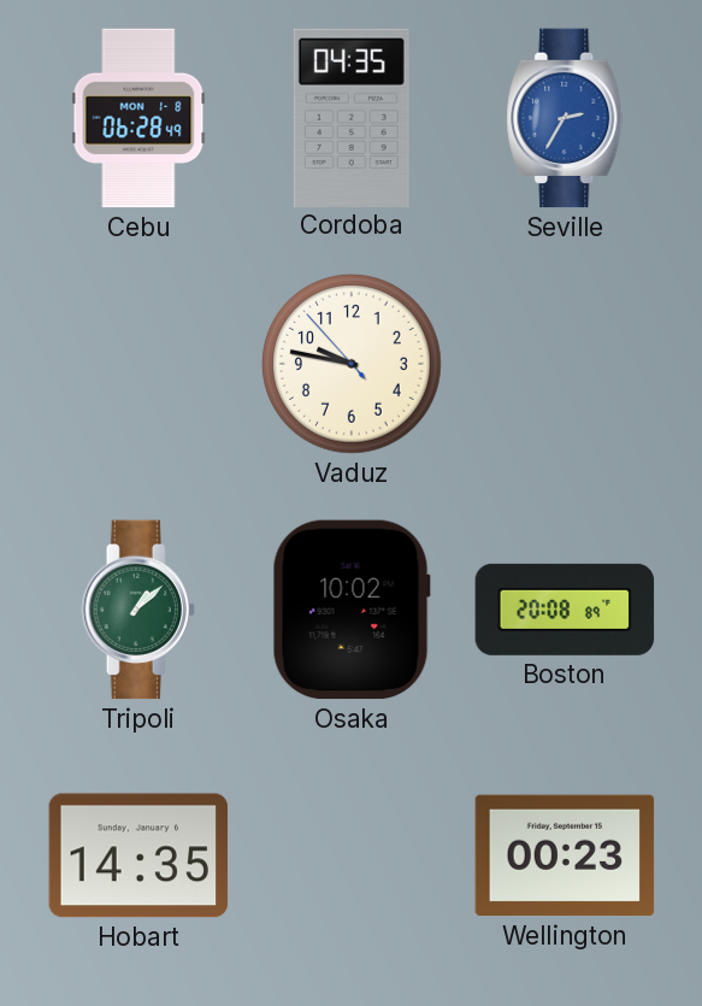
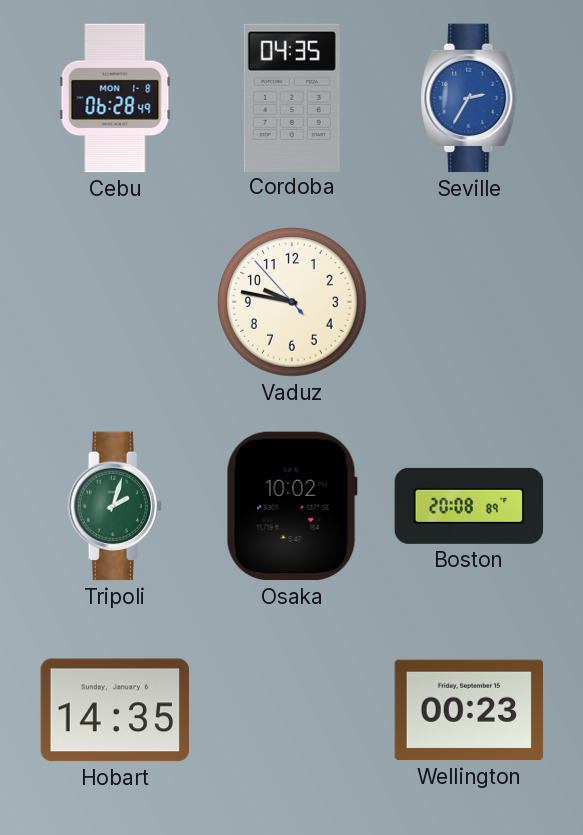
Tripoli: 1:08 -> 2:03 (115, 506)
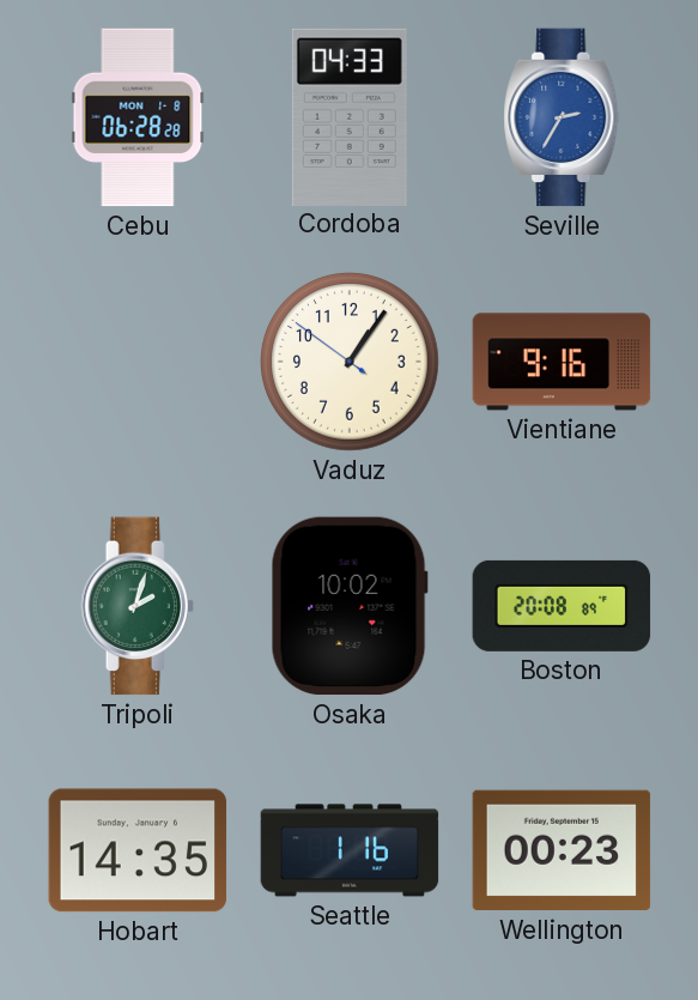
Cebu: 06:28:49 -> 06:28:28 (138, 117)
Cordoba: 04:35 -> 04:33 (350, 116)
Vaduz: 9:46 -> 1:05 (351, 363)
Vientiane: none -> 9:16 (562, 362)
Seattle: none -> 1:16 (350, 850)
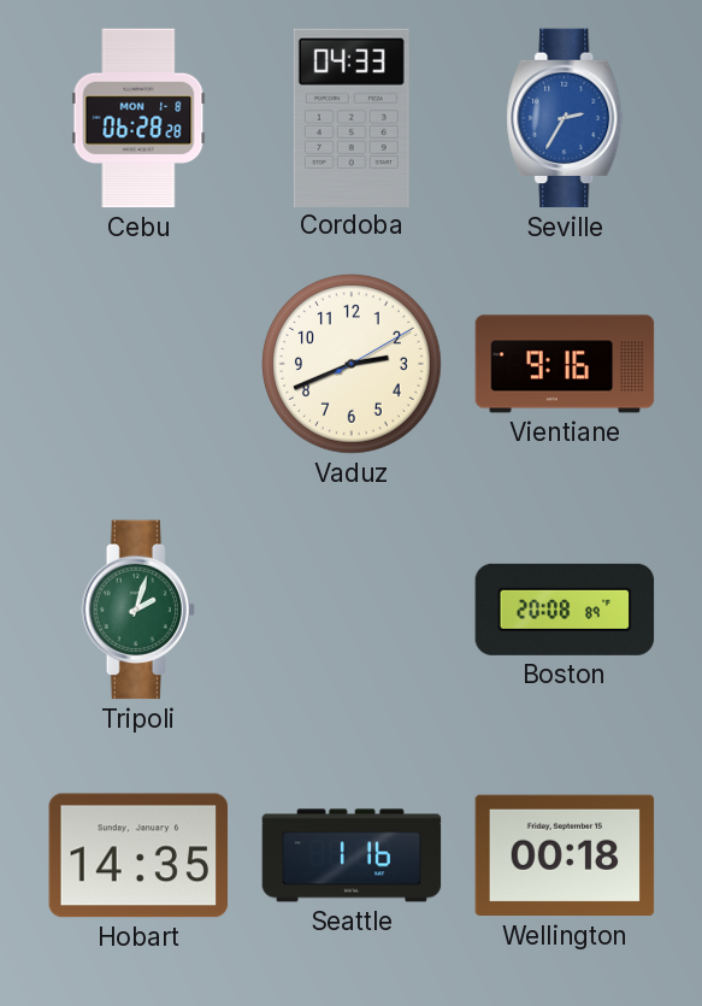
Vaduz: 1:05 -> 2:41 (353, 365)
Osaka: 10:02 -> none (350, 606)
Wellington: 00:23 -> 00:18 (565, 855)
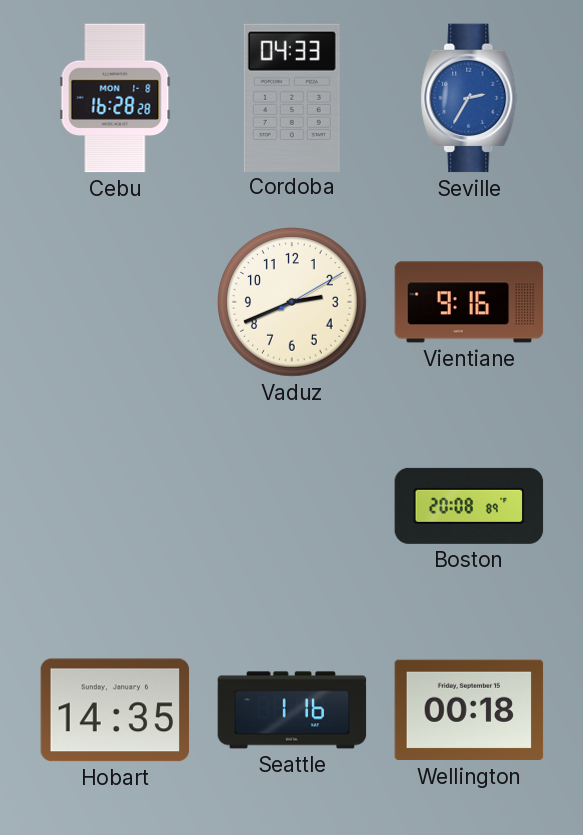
Cebu: 06:28 -> 16:28 (115, 98)
Tripoli: 2:03 -> none (138, 610)
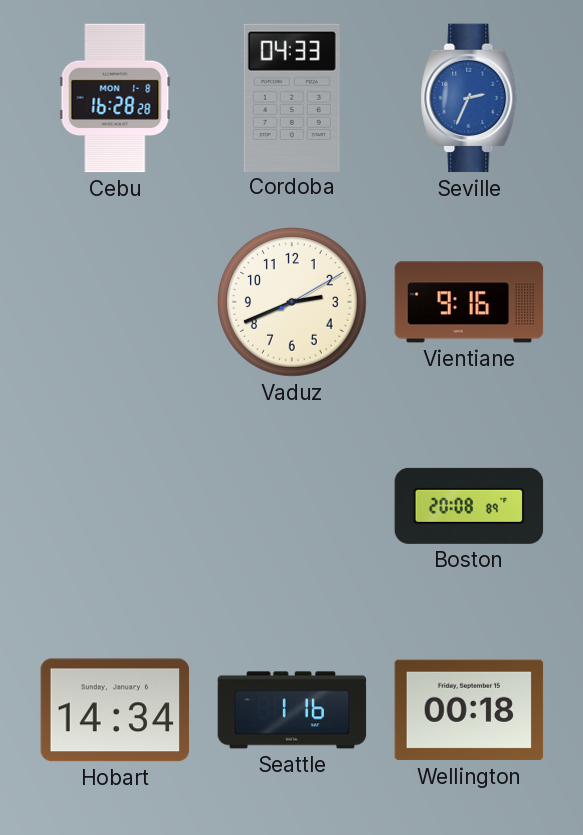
Seville: 2:35 -> 2:34 (469, 98)
Hobart: 14:35 -> 14:34 (115, 710)
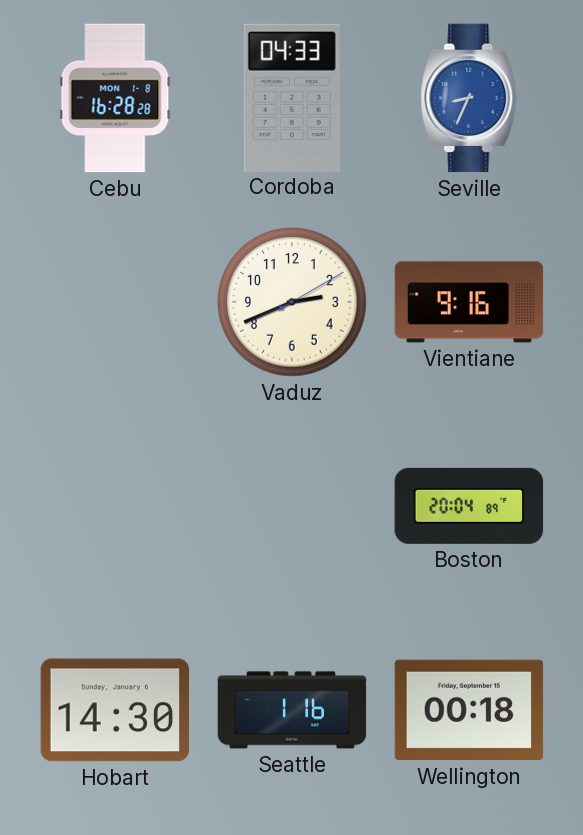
Seville: 2:34 -> 8:34 (469, 98)
Boston: 20:08 -> 20:04 (469, 506)
Hobart: 14:34 -> 14:30 (115, 710)
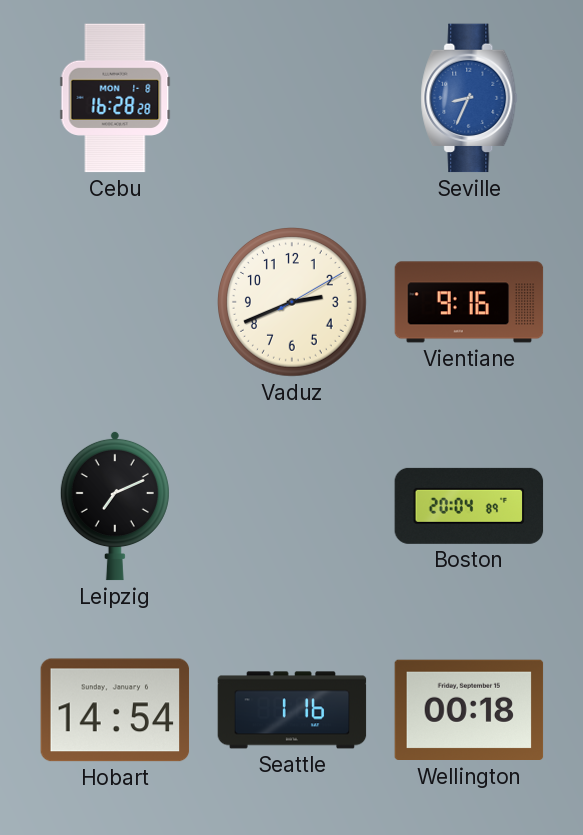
Cordoba: 04:33 -> none (292, 97)
Leipzig: none -> 7:11 (115, 506)
Hobart: 14:30 -> 14:54 (115, 710)
